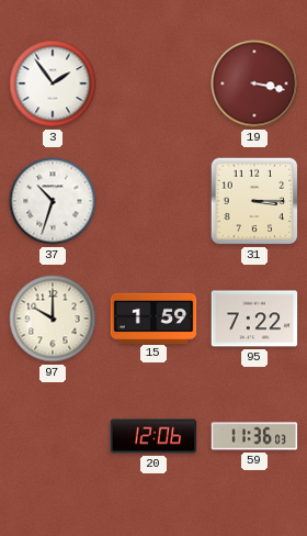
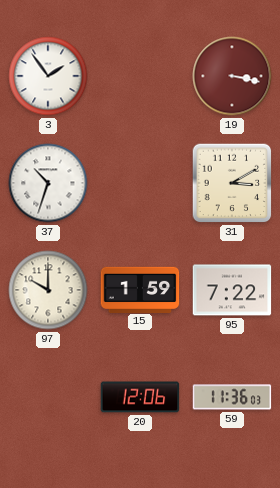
31: 3:15 -> 3:10 (232, 183)
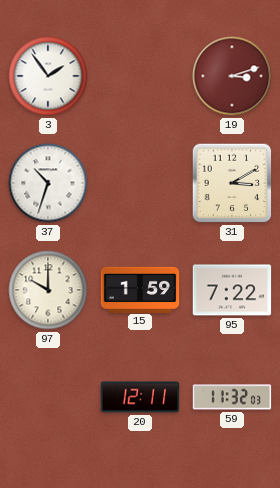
19: 3:17 -> 3:12 (232, 76)
20: 12:06 -> 12:11 (140, 397)
59: 11:36 -> 11:32 (232, 397)
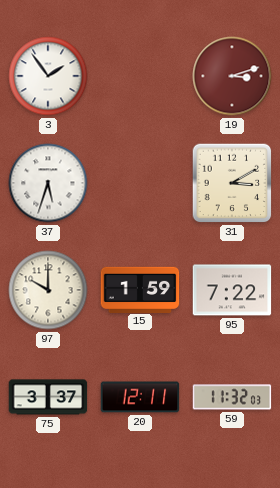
37: 10:33 -> 5:33 (48, 183)
75: none -> 3:37 (48, 397)
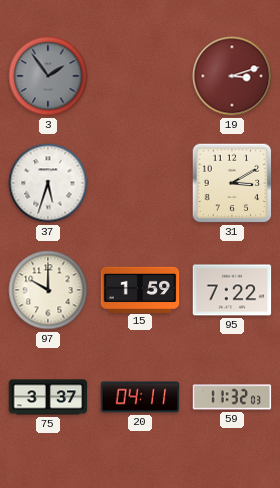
3 dial: white -> grey (48, 76)
20: 12:11 -> 04:11 (140, 397)
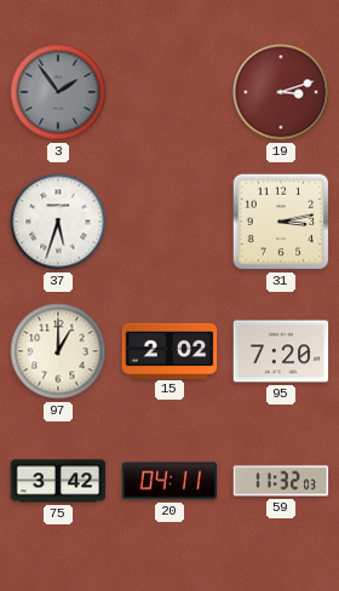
31: 3:10 -> 3:13 (281, 222)
97: 10:00 -> 1:00 (58, 351)
15: 1:59 -> 2:02 (169, 350)
95: 7:22 -> 7:20 (281, 351)
75: 3:37 -> 3:42 (58, 481)
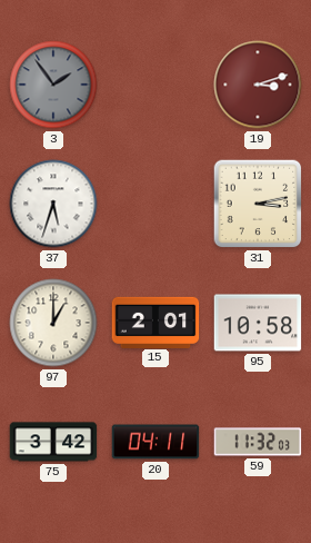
15: 2:02 -> 2:01 (155, 322)
95: 7:20 -> 10:58 (258, 323)
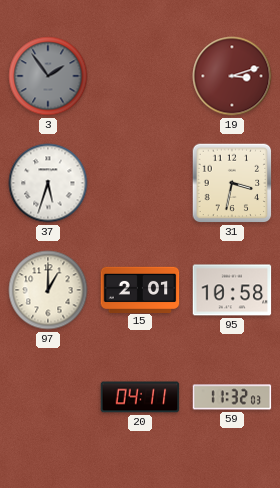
31: 3:13 -> 3:32 (232, 183)
75: 3:42 -> none (53, 442)
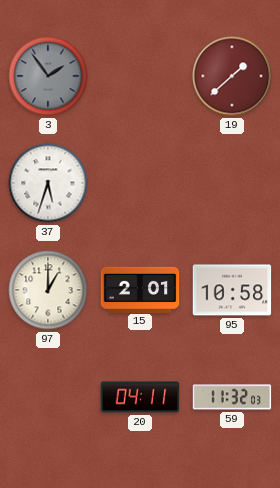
19: 3:12 -> 1:38 (232, 76)
31: 3:32 -> none (232, 183)
